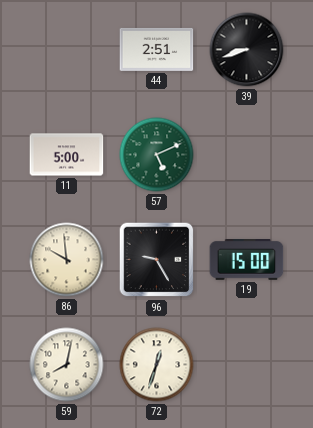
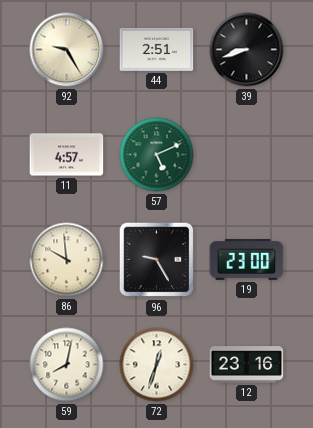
92: none -> 9:25 (67, 50)
11: 5:00 -> 4:57 (67, 155)
19: 15:00 -> 23:00 (247, 260)
12: none -> 23:16 (247, 365)
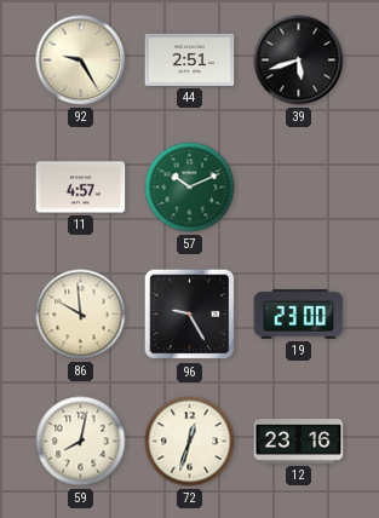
39: 8:42 -> 5:42 (299, 61)
57: 5:11 -> 10:11 (190, 188)
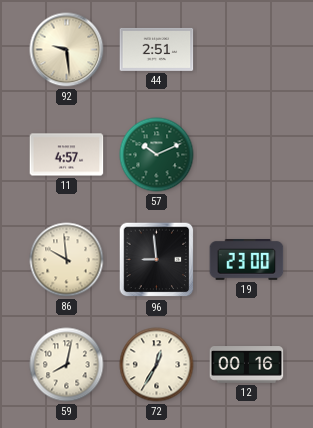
92: 9:25 -> 9:29 (67, 50)
39: 5:42 -> none (299, 61)
96: 9:25 -> 8:59 (157, 260)
72: 12:33 -> 12:35 (157, 365)
12: 23:16 -> 00:16 (247, 365)
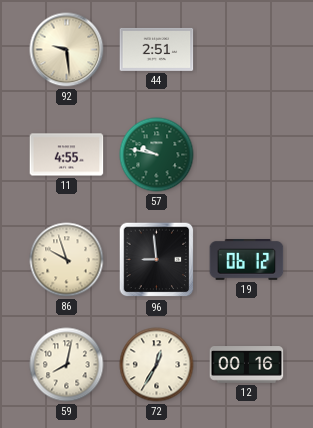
11: 4:57 -> 4:55 (67, 155)
57: 10:11 -> 9:47 (157, 155)
86: 9:59 -> 9:57 (67, 260)
19: 23:00 -> 06:12 (247, 260)
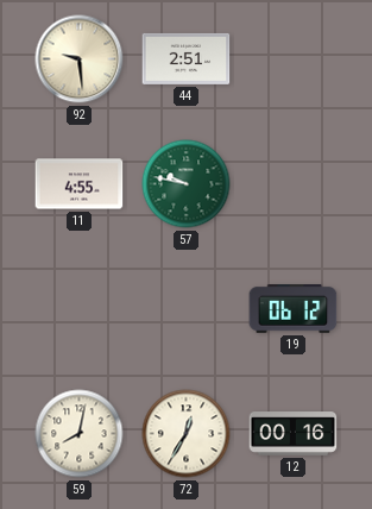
86: 9:57 -> none (67, 260)
96: 8:59 -> none (157, 260)
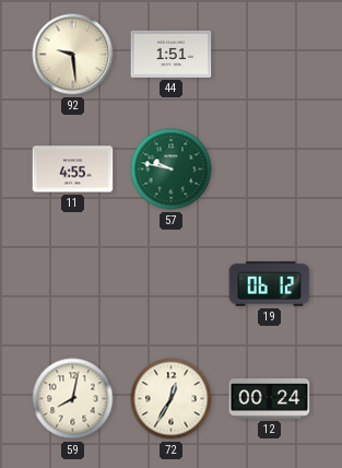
44: 2:51 -> 1:51 (172, 54)
12: 00:16 -> 00:24 (270, 399)
